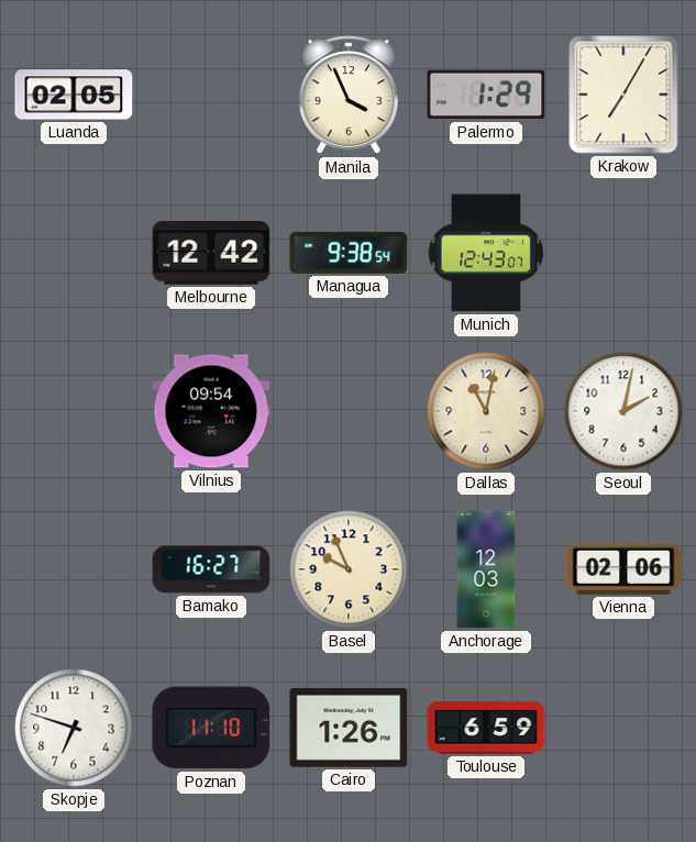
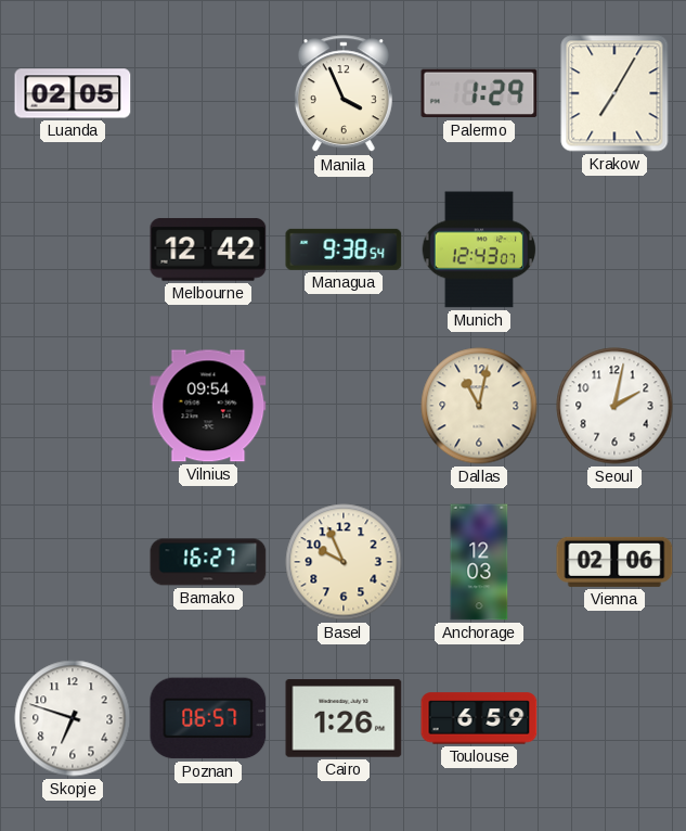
Poznan: 11:10 -> 06:57 (208, 718)
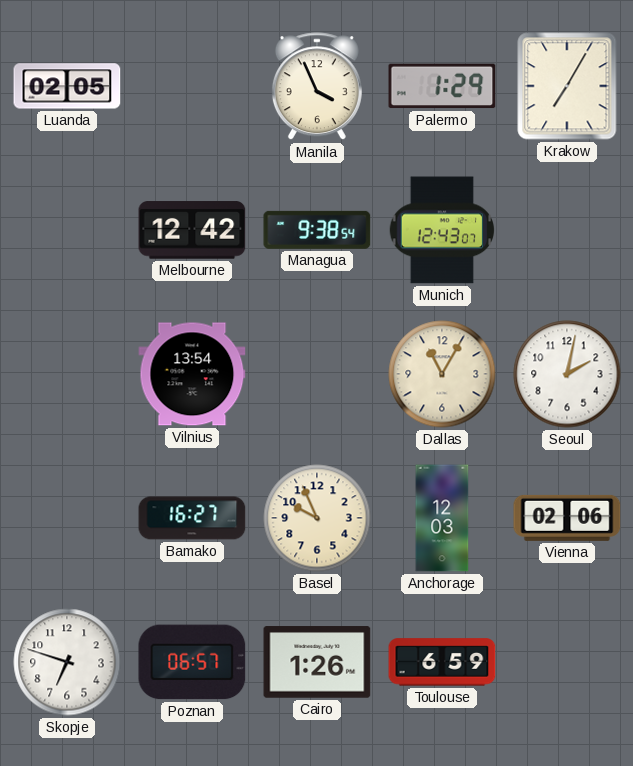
Vilnius: 09:54 -> 13:54 (192, 374)
Dallas: 11:02 -> 11:05 (442, 374)
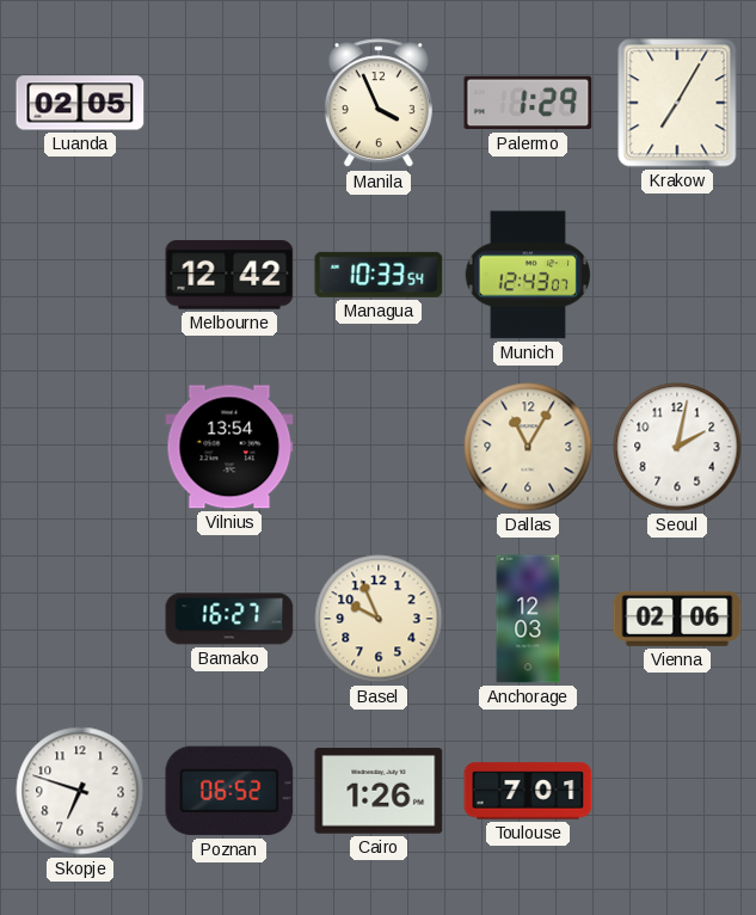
Managua: 9:38 -> 10:33 (379, 275)
Poznan: 06:57 -> 06:52 (229, 791)
Toulouse: 6:59 -> 7:01 (528, 791)
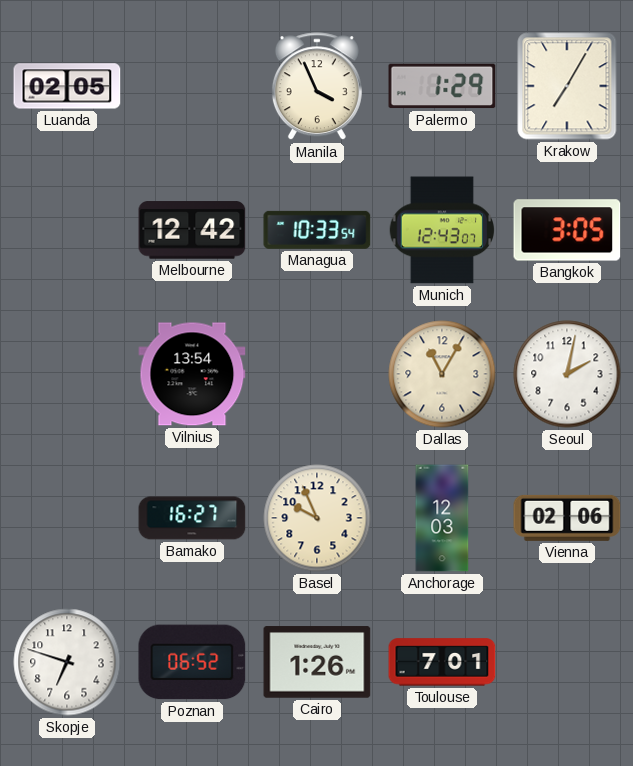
Bangkok: none -> 3:05 (567, 230)
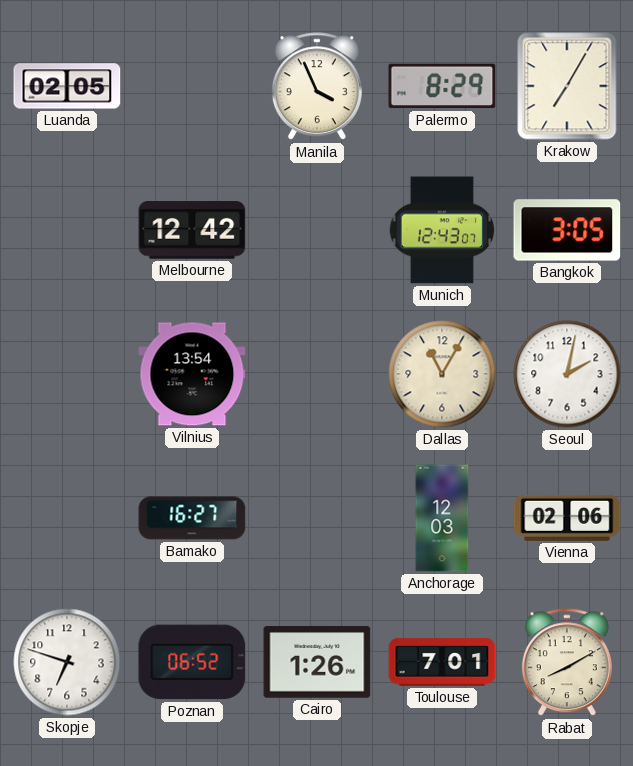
Palermo: 1:29 -> 8:29 (442, 86)
Managua: 10:33 -> none (317, 230)
Basel: 9:56 -> none (317, 518)
Rabat: none -> 8:10 (567, 663)
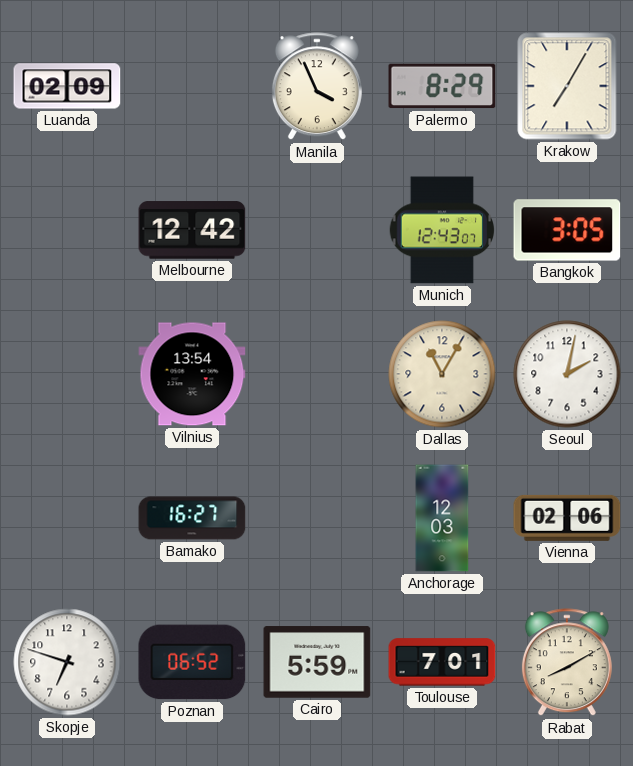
Luanda: 02:05 -> 02:09 (67, 86)
Cairo: 1:26 -> 5:59 (317, 662)
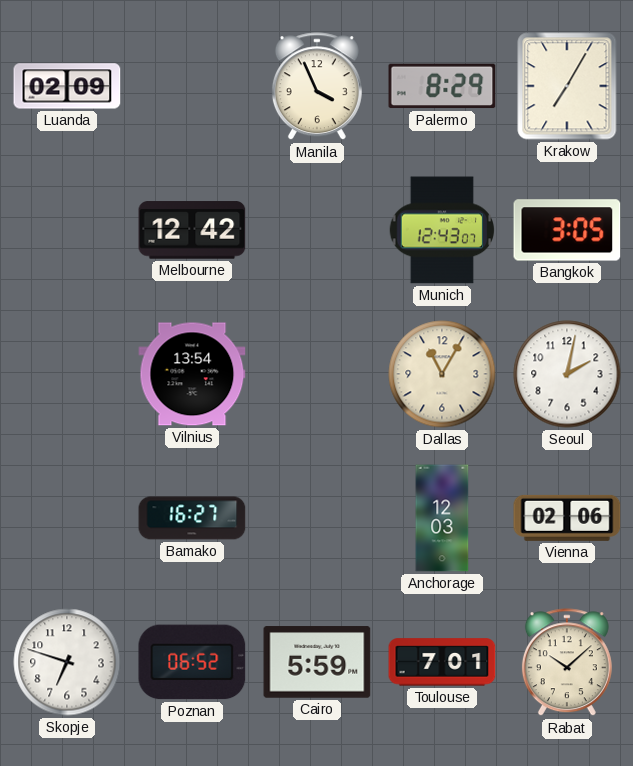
Rabat: 8:10 -> 10:08 (567, 663)
